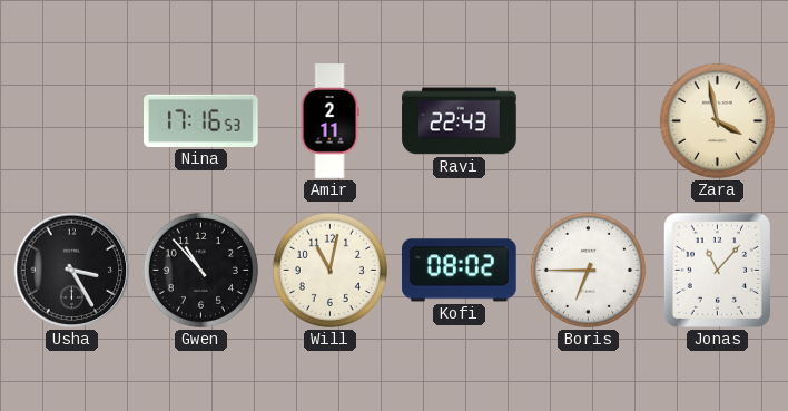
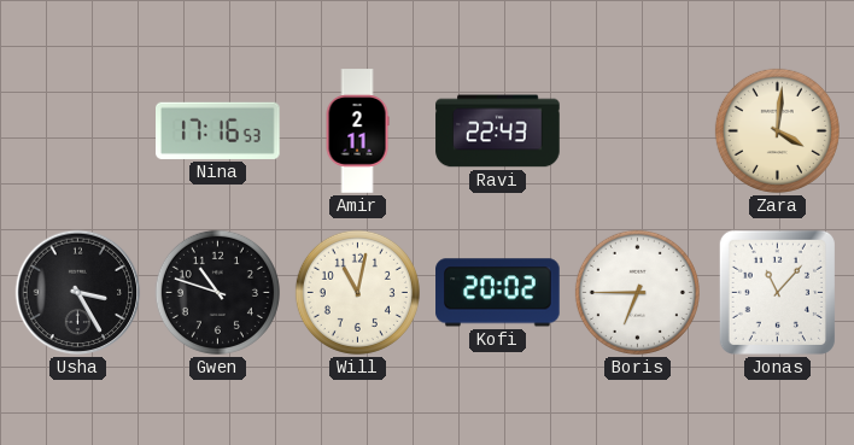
Zara: 3:58 -> 4:01 (777, 130)
Gwen: 10:53 -> 10:48 (217, 292)
Kofi: 08:02 -> 20:02 (498, 293)
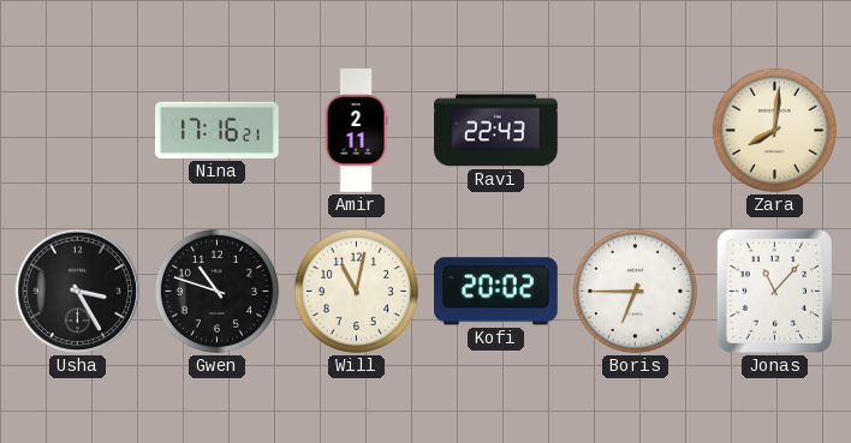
Nina: 17:16:53 -> 17:16:21 (218, 130)
Zara: 4:01 -> 8:01 (774, 130)
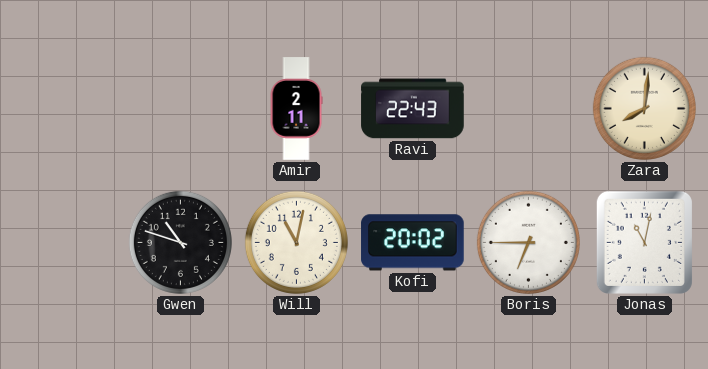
Nina: 17:16 -> none (218, 130)
Usha: 3:25 -> none (78, 292)
Jonas: 11:07 -> 11:02 (644, 242)
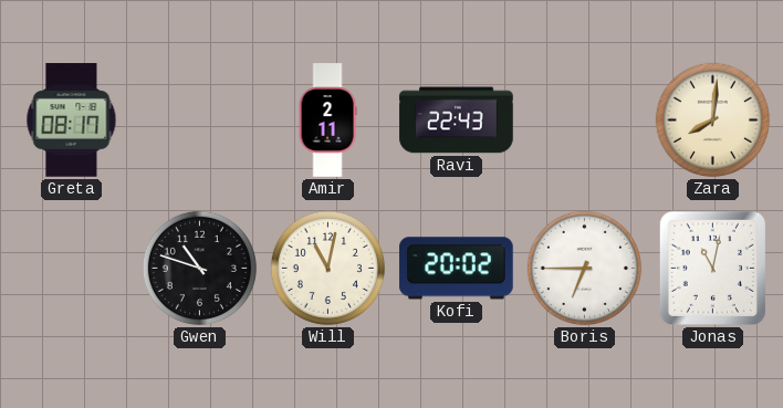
Greta: none -> 08:17 (72, 121)
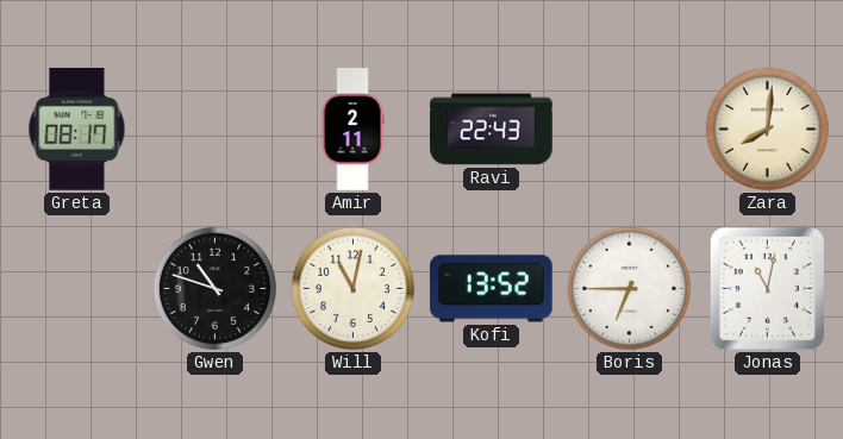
Kofi: 20:02 -> 13:52 (492, 289)
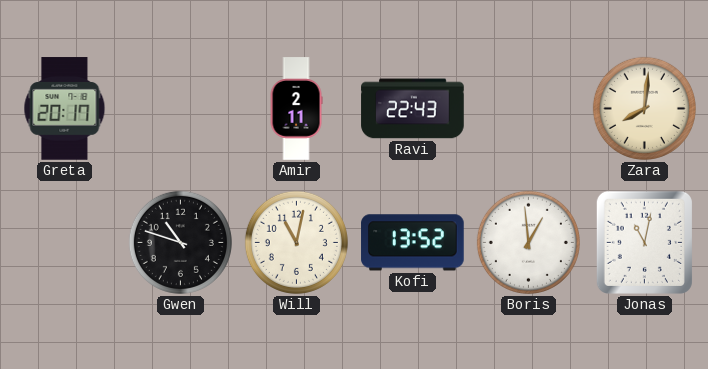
Greta: 08:17 -> 20:17 (65, 109)
Boris: 6:45 -> 12:59 (528, 242)
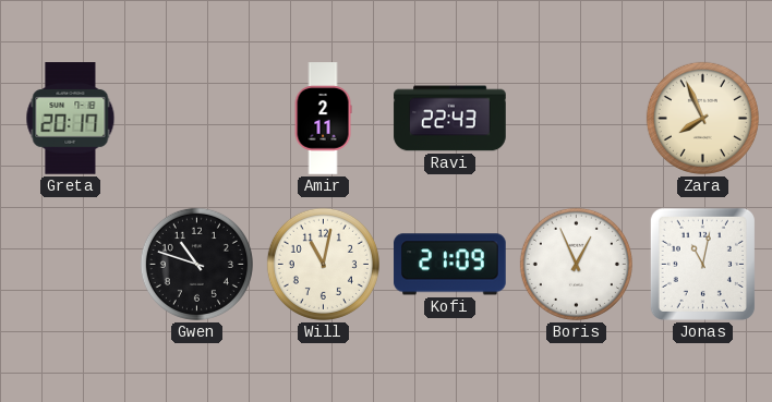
Zara: 8:01 -> 7:56 (702, 118)
Kofi: 13:52 -> 21:09 (450, 265)
Boris: 12:59 -> 12:56 (576, 264)
